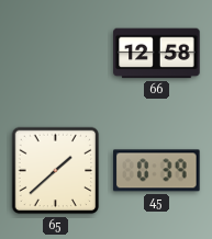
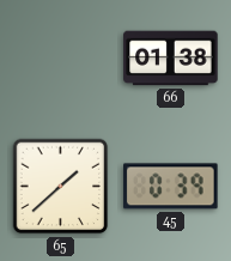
66: 12:58 -> 01:38 (171, 59)
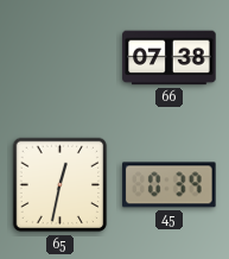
66: 01:38 -> 07:38 (170, 58)
65: 1:38 -> 12:32 (61, 185)
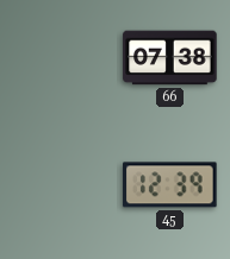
65: 12:32 -> none (61, 185)
45: 0:39 -> 12:39 (170, 185)
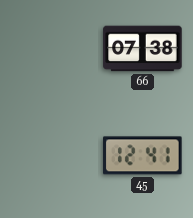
45: 12:39 -> 12:41 (143, 156)
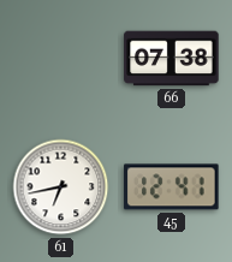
61: none -> 6:43 (61, 187)
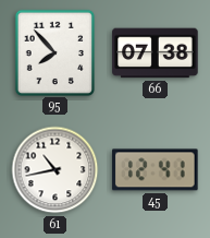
95: none -> 7:53 (54, 52)
61: 6:43 -> 10:43 (55, 170)
